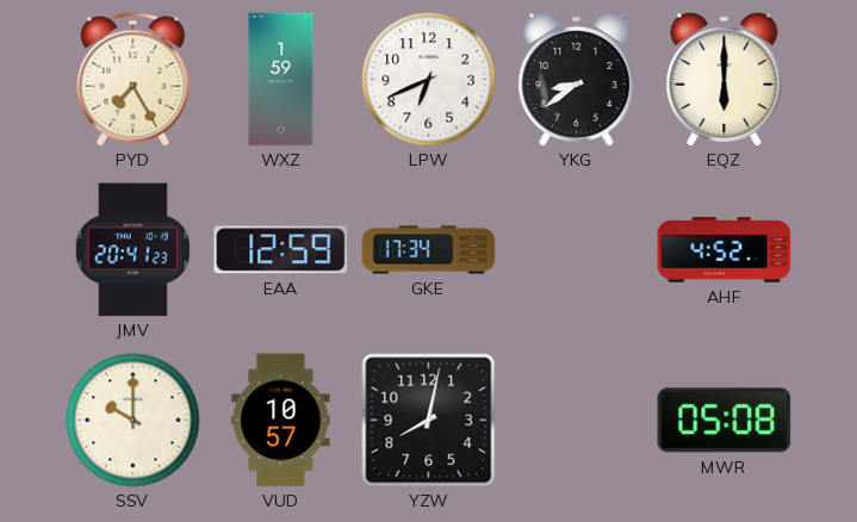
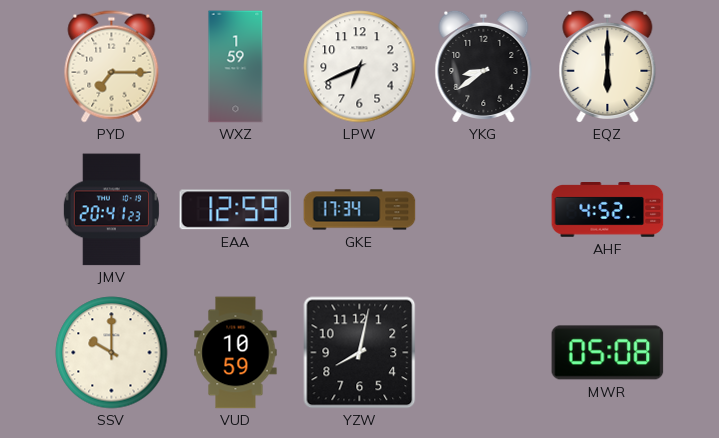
PYD: 7:25 -> 7:15 (112, 67)
VUD: 10:57 -> 10:59 (236, 353)
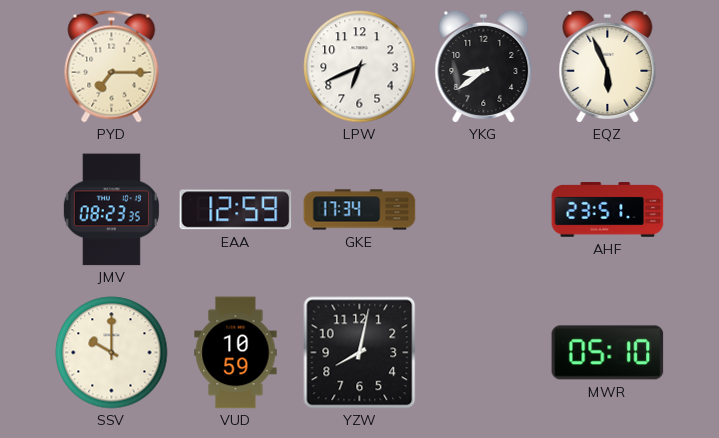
WXZ: 1:59 -> none (236, 67)
EQZ: 6:00 -> 5:56 (608, 66)
JMV: 20:41 -> 08:23 (111, 210)
AHF: 4:52 -> 23:51 (608, 210)
MWR: 05:08 -> 05:10 (608, 353)
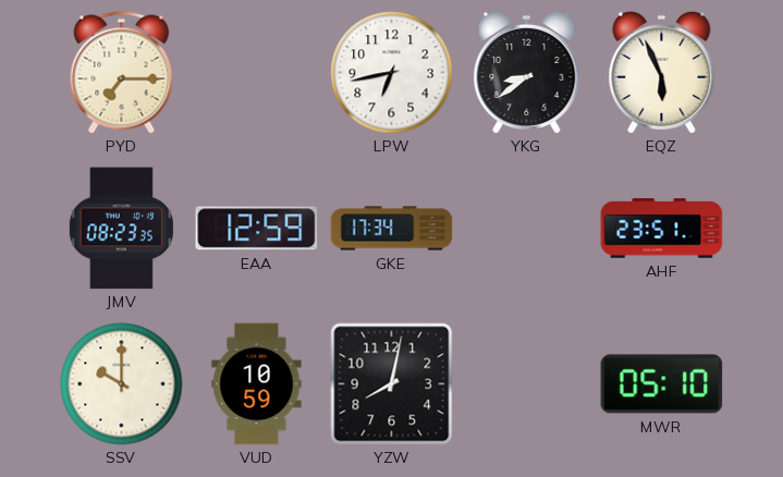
LPW: 6:41 -> 6:43 (392, 73)
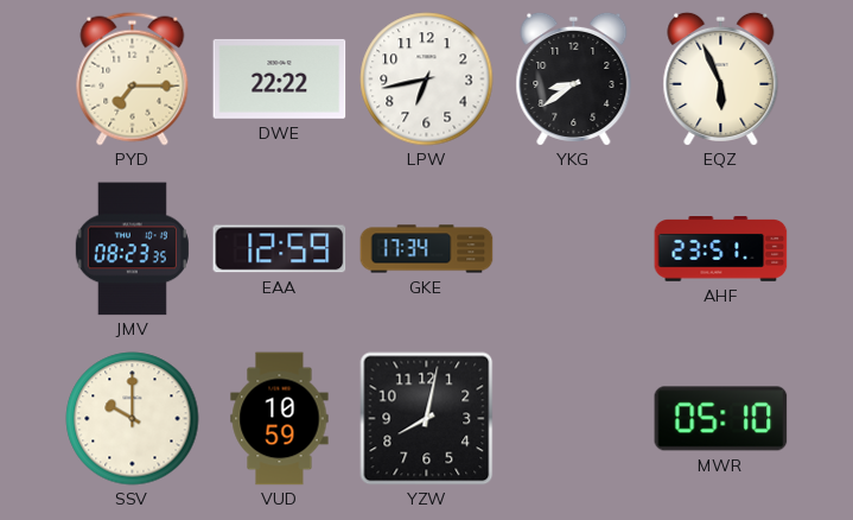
DWE: none -> 22:22 (280, 78)
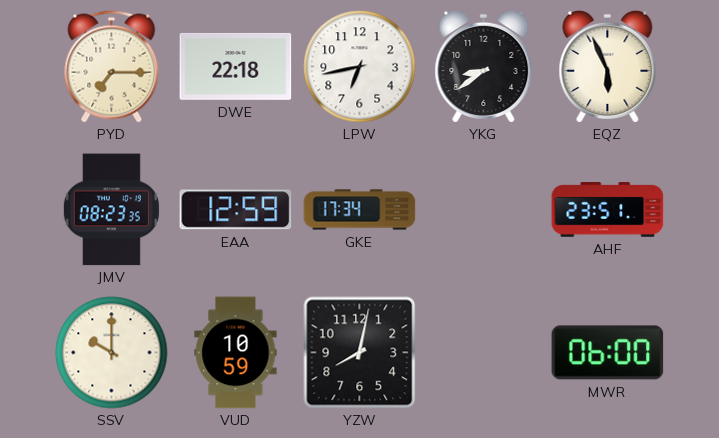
DWE: 22:22 -> 22:18 (236, 66)
MWR: 05:10 -> 06:00 (608, 353)
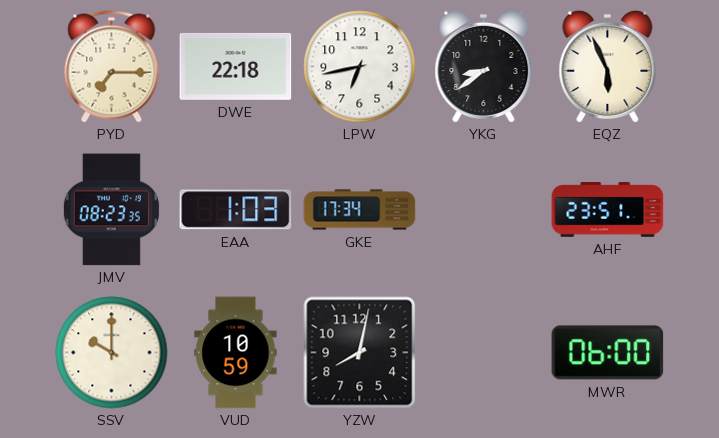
EAA: 12:59 -> 1:03 (236, 210)
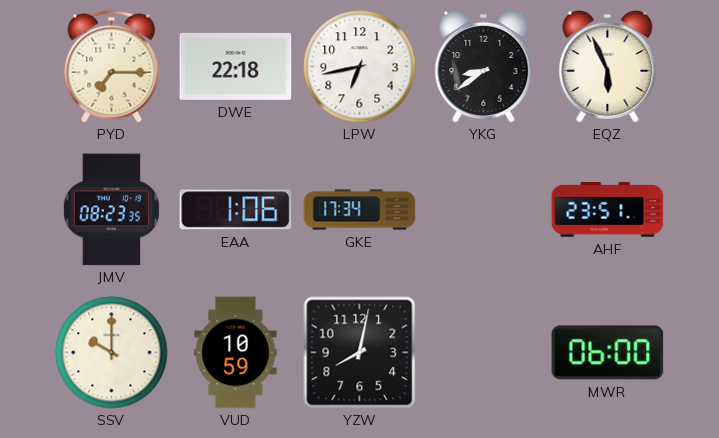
EAA: 1:03 -> 1:06 (236, 210)
